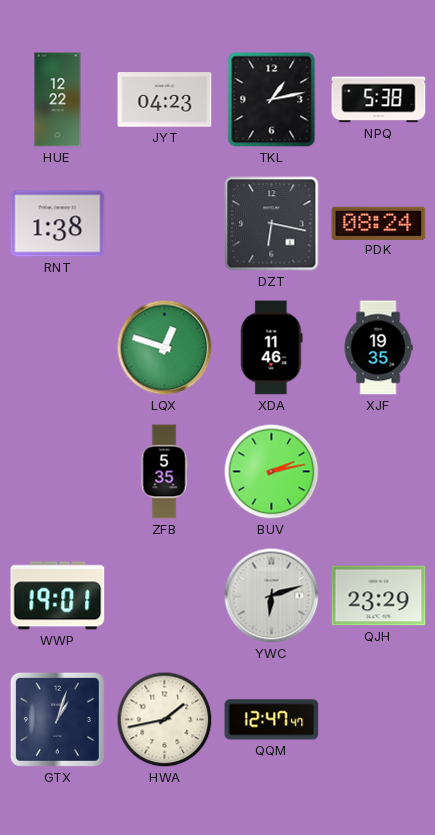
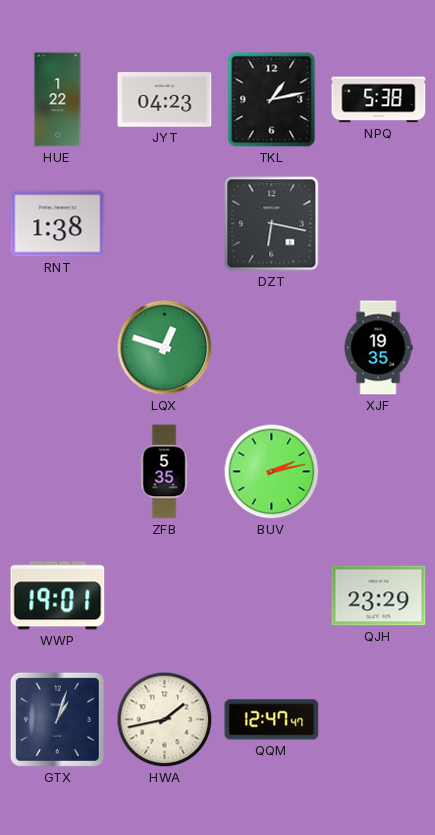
HUE: 12:22 -> 1:22 (58, 100)
PDK: 08:24 -> none (379, 223)
XDA: 11:46 -> none (272, 348)
YWC: 6:12 -> none (272, 596)
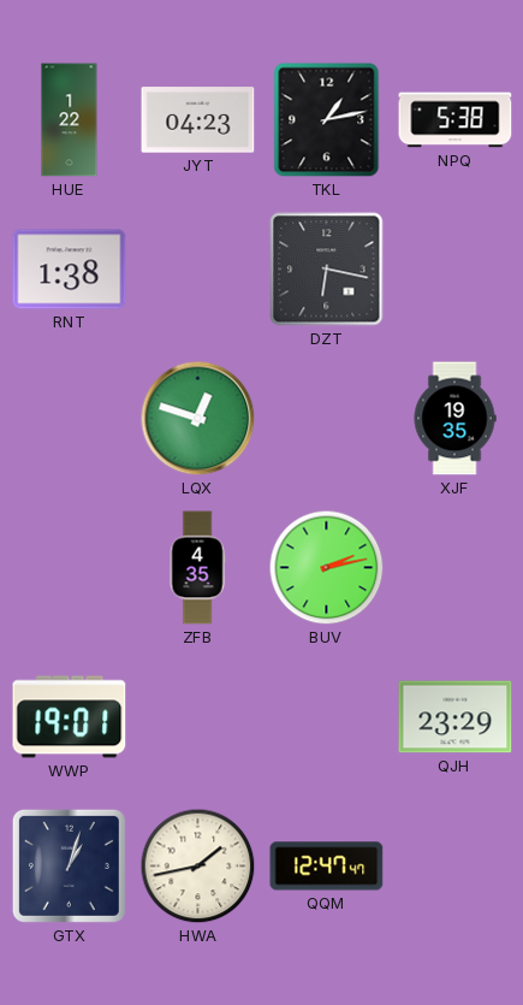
ZFB: 5:35 -> 4:35 (197, 568)
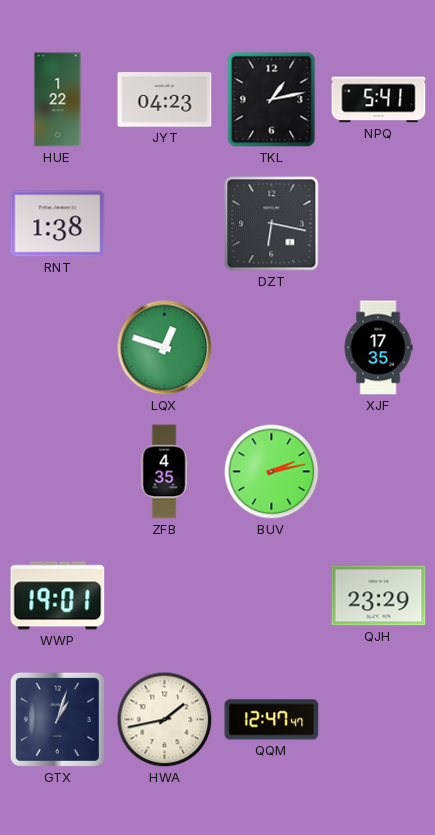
NPQ: 5:38 -> 5:41 (379, 100)
XJF: 19:35 -> 17:35 (378, 348)
